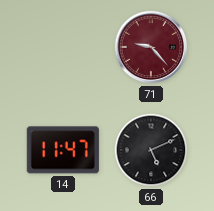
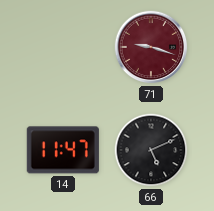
71: 9:23 -> 9:18 (151, 47)
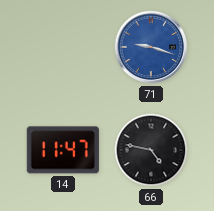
71 dial: burgundy -> blue (151, 47)
66: 5:11 -> 4:47 (151, 150)
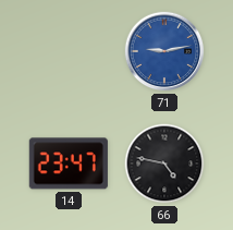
71: 9:18 -> 9:13 (164, 51)
14: 11:47 -> 23:47 (69, 164)
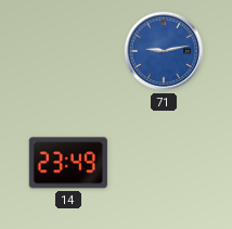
14: 23:47 -> 23:49 (68, 163)
66: 4:47 -> none (164, 164)
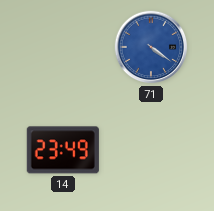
71: 9:13 -> 4:21 (151, 47)
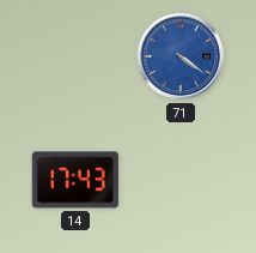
14: 23:49 -> 17:43 (75, 180)
